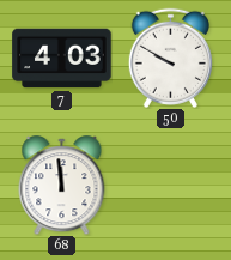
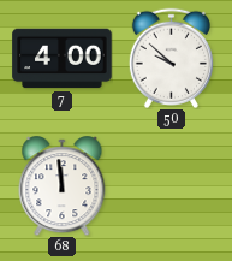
7: 4:03 -> 4:00 (63, 59)
50: 9:50 -> 9:52 (171, 58)
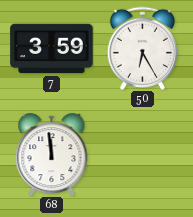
7: 4:00 -> 3:59 (52, 49)
50: 9:52 -> 6:25 (142, 48)
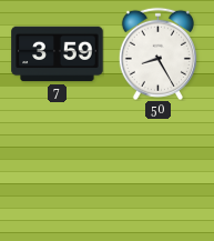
50: 6:25 -> 8:25 (157, 53)
68: 11:59 -> none (52, 155)
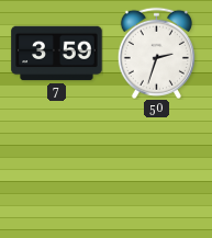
50: 8:25 -> 2:33 (156, 53)
